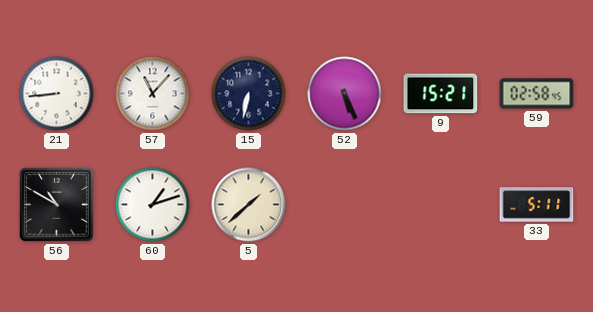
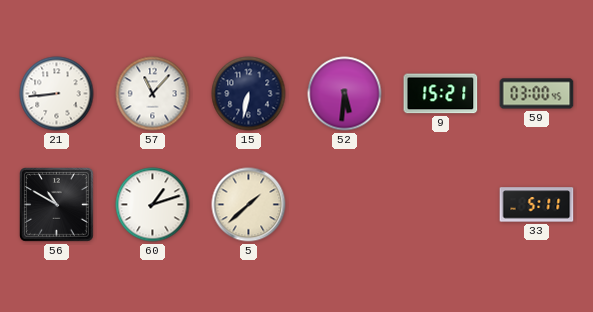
52: 5:26 -> 5:31 (345, 94)
59: 02:58 -> 03:00 (537, 94)
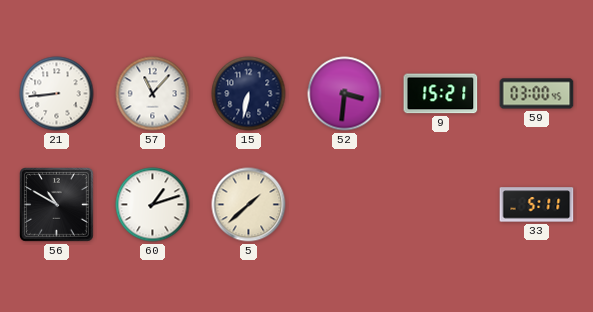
52: 5:31 -> 3:31 (345, 94)
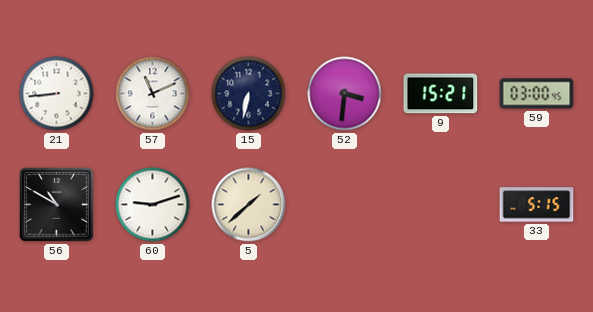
57: 11:07 -> 11:11 (153, 94)
60: 1:12 -> 9:12 (153, 205)
33: 5:11 -> 5:15 (537, 205)
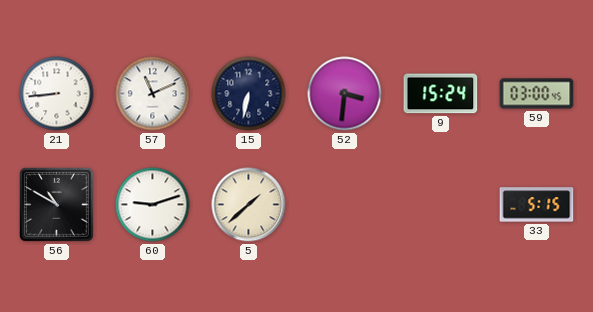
9: 15:21 -> 15:24 (441, 94)
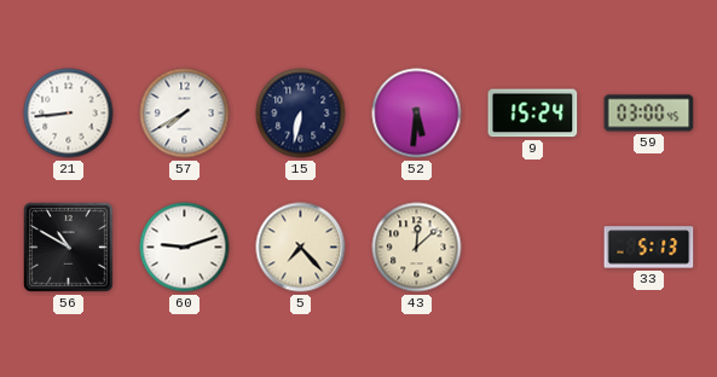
57: 11:11 -> 7:40 (185, 114)
52: 3:31 -> 5:31 (417, 114)
5: 1:38 -> 7:23 (301, 248)
43: none -> 12:08 (417, 248)
33: 5:15 -> 5:13 (649, 248)
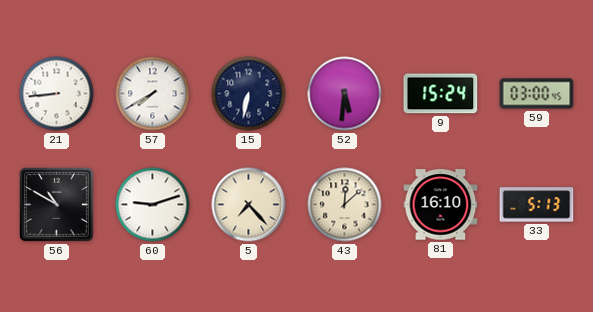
81: none -> 16:10 (441, 205)
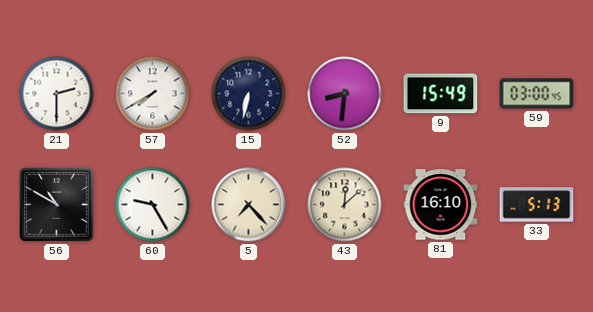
21: 8:44 -> 2:30 (57, 94)
52: 5:31 -> 8:31 (345, 94)
9: 15:24 -> 15:49 (441, 94)
60: 9:12 -> 9:25 (153, 205)
